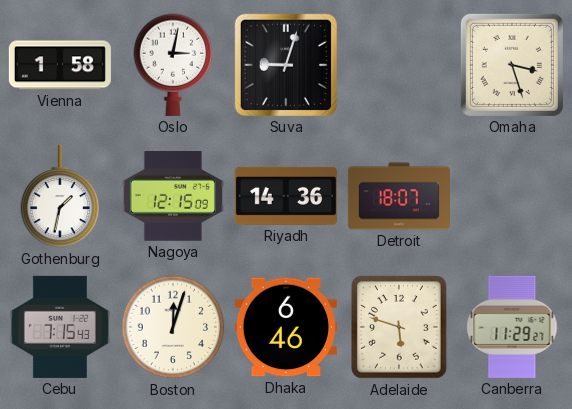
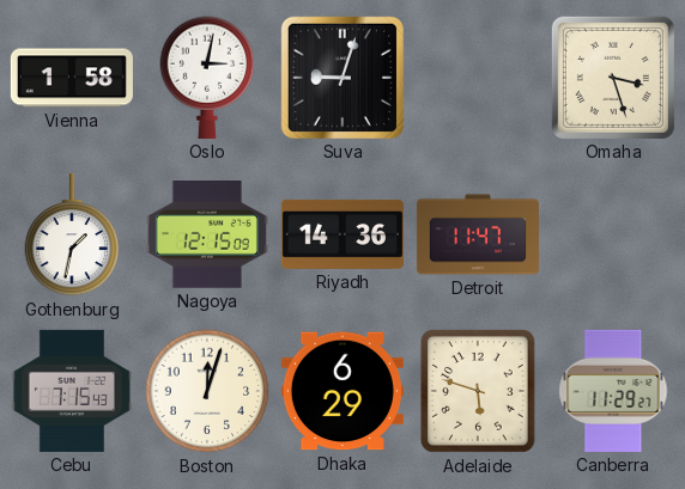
Detroit: 18:07 -> 11:47 (478, 234)
Dhaka: 6:46 -> 6:29 (342, 391)
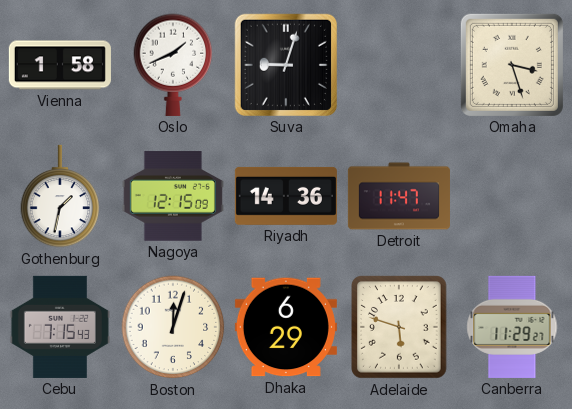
Oslo: 3:02 -> 1:41 (173, 65)
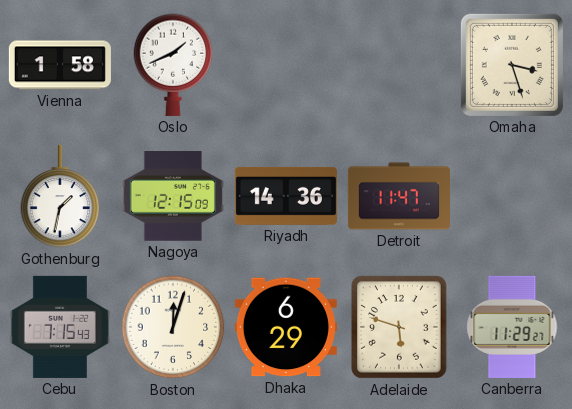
Suva: 9:03 -> none (286, 65)
